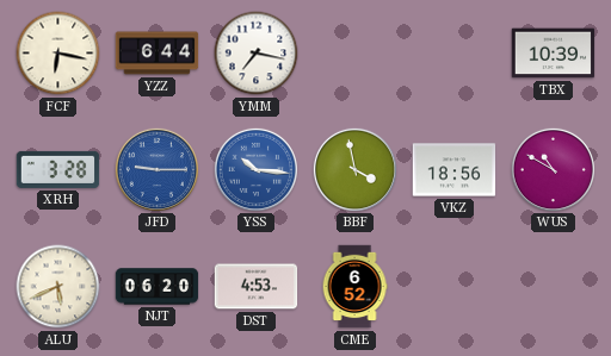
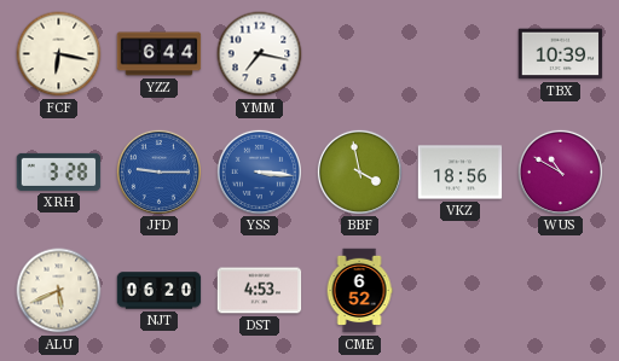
YSS: 10:16 -> 3:16 (259, 171)
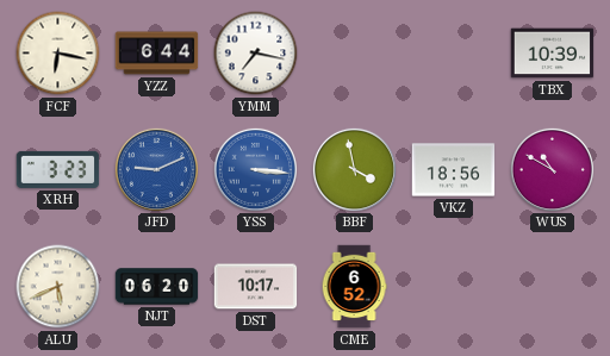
XRH: 3:28 -> 3:23 (58, 169)
JFD: 9:15 -> 9:11 (156, 169)
DST: 4:53 -> 10:17 (256, 287)
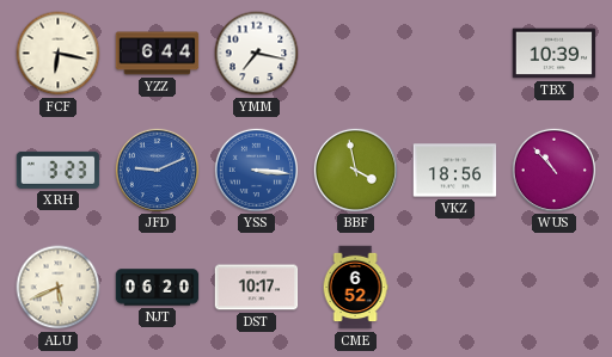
WUS: 10:50 -> 10:53 (553, 170)
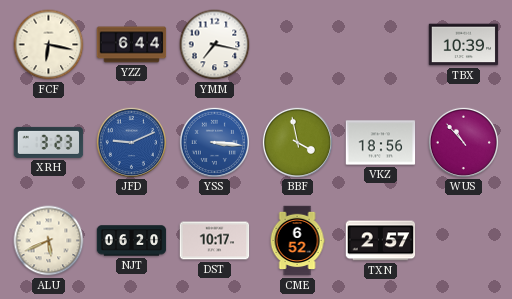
TXN: none -> 2:57 (381, 241)
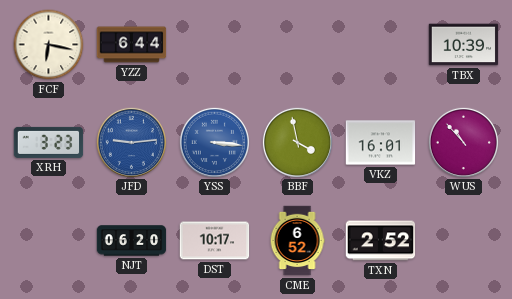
YMM: 7:17 -> none (215, 45)
JFD: 9:11 -> 9:14 (131, 142)
VKZ: 18:56 -> 16:01 (381, 143)
ALU: 5:41 -> none (49, 241)
TXN: 2:57 -> 2:52 (381, 241)
